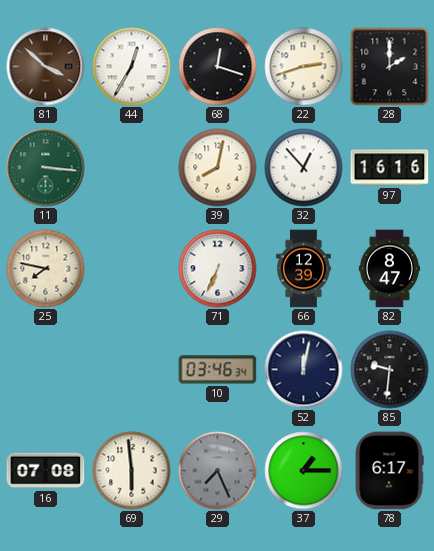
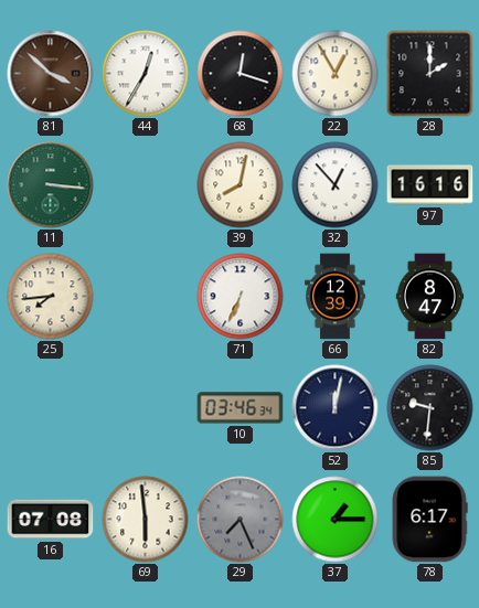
22: 2:42 -> 12:55 (336, 74)
25: 7:47 -> 7:44 (51, 297)
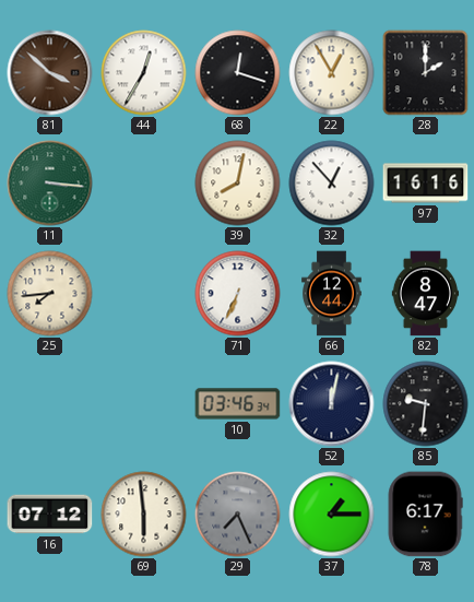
66: 12:39 -> 12:44 (332, 294)
16: 07:08 -> 07:12 (50, 515)
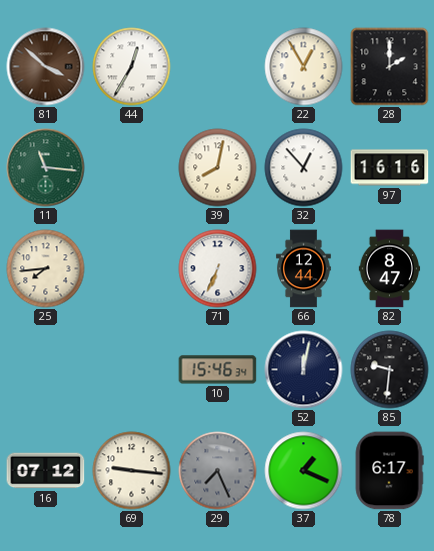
68: 12:18 -> none (238, 73)
11: 3:16 -> 11:16 (46, 168)
10: 03:46 -> 15:46 (218, 370)
69: 5:59 -> 9:16 (132, 471)
37: 1:15 -> 1:19 (304, 471)
